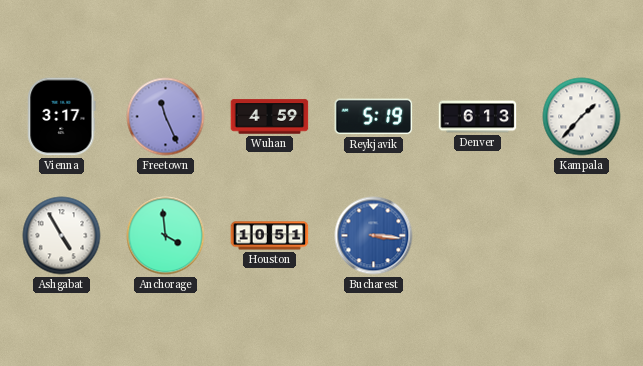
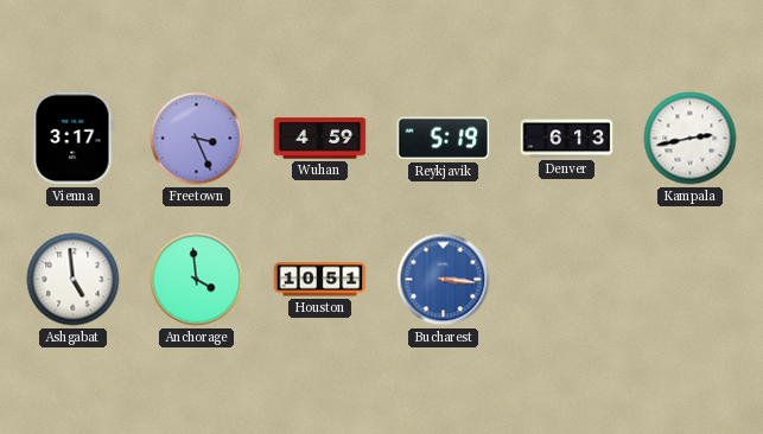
Freetown: 11:26 -> 3:26 (197, 139)
Kampala: 1:37 -> 2:43 (691, 139)
Ashgabat: 4:55 -> 4:59 (74, 280)
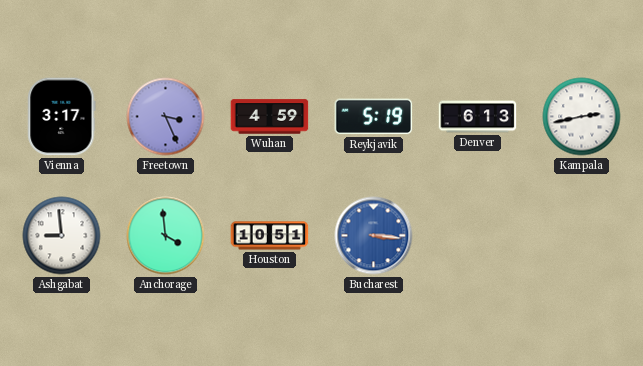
Ashgabat: 4:59 -> 8:59 (62, 236)
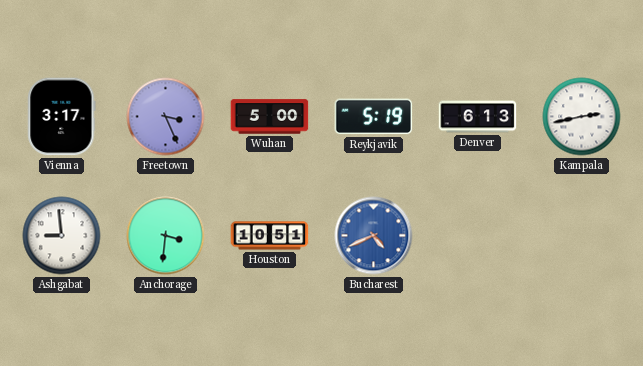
Wuhan: 4:59 -> 5:00 (270, 117)
Anchorage: 3:59 -> 3:31 (166, 236)
Bucharest: 3:16 -> 4:41 (374, 236)
